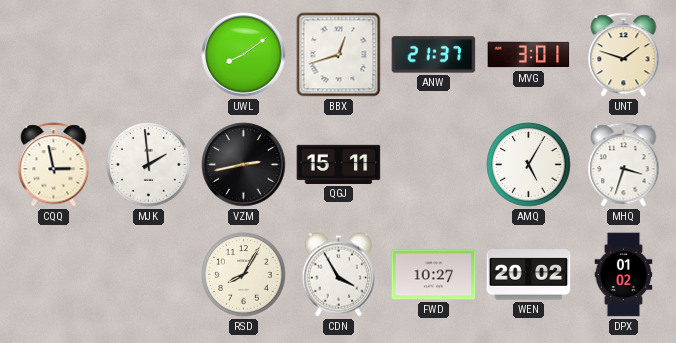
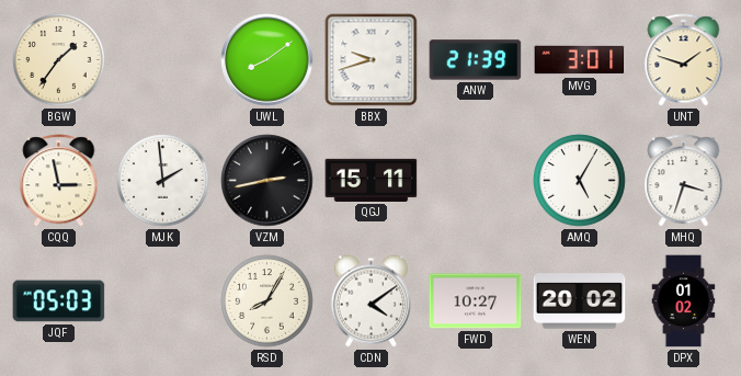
BGW: none -> 1:36 (59, 60)
BBX: 12:42 -> 9:42 (372, 60)
ANW: 21:37 -> 21:39 (476, 60)
JQF: none -> 05:03 (59, 301)
CDN: 3:55 -> 4:09 (371, 301)
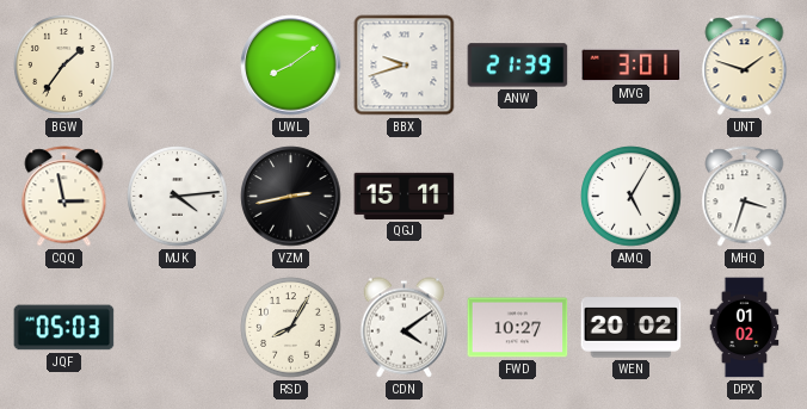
MJK: 1:59 -> 4:14 (178, 197)
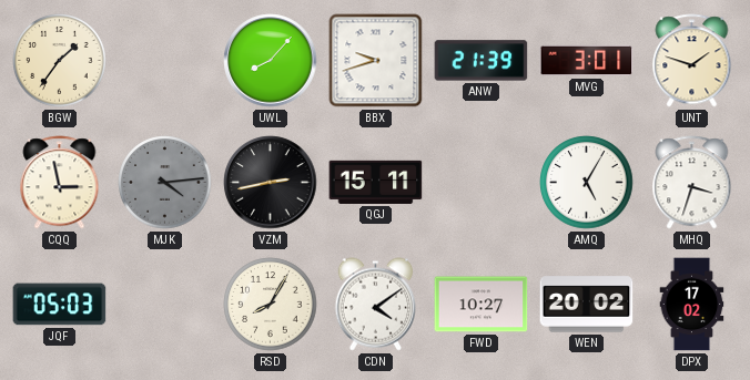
UWL: 8:09 -> 8:07 (271, 61)
MJK dial: white -> grey (165, 183)
DPX: 01:02 -> 17:02 (692, 305)
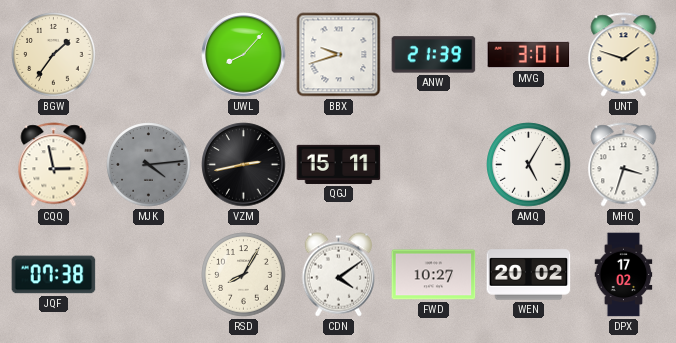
JQF: 05:03 -> 07:38 (54, 275)
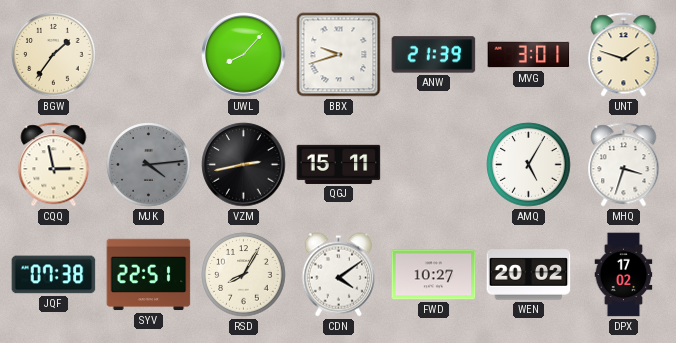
SYV: none -> 22:51 (149, 275)
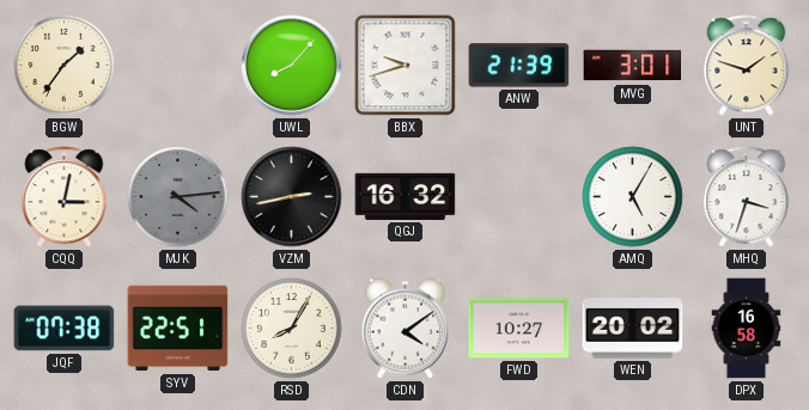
CQQ: 2:58 -> 3:02 (65, 197)
QGJ: 15:11 -> 16:32 (406, 196)
DPX: 17:02 -> 16:58 (747, 329)
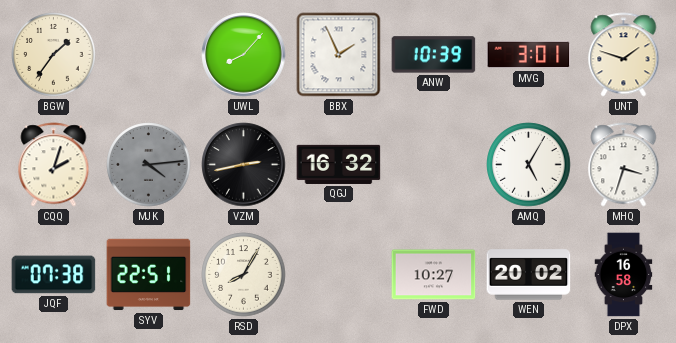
BBX: 9:42 -> 1:56 (339, 55)
ANW: 21:39 -> 10:39 (434, 55)
CQQ: 3:02 -> 2:03 (54, 165)
CDN: 4:09 -> none (404, 329)
